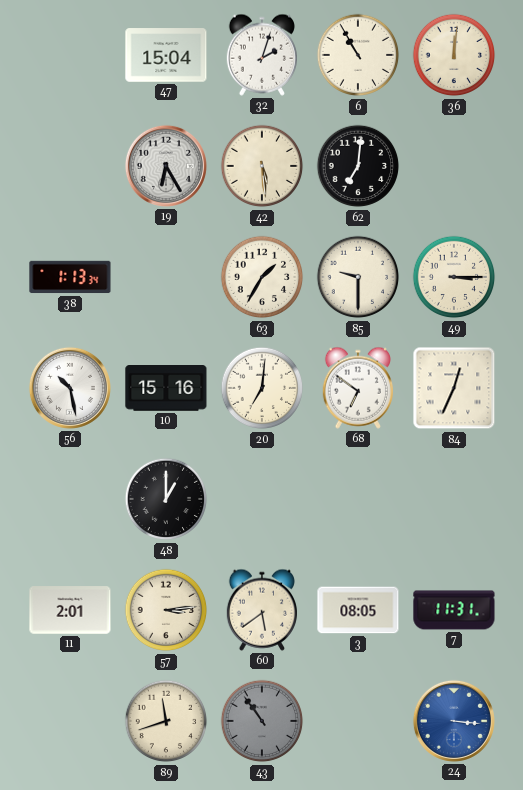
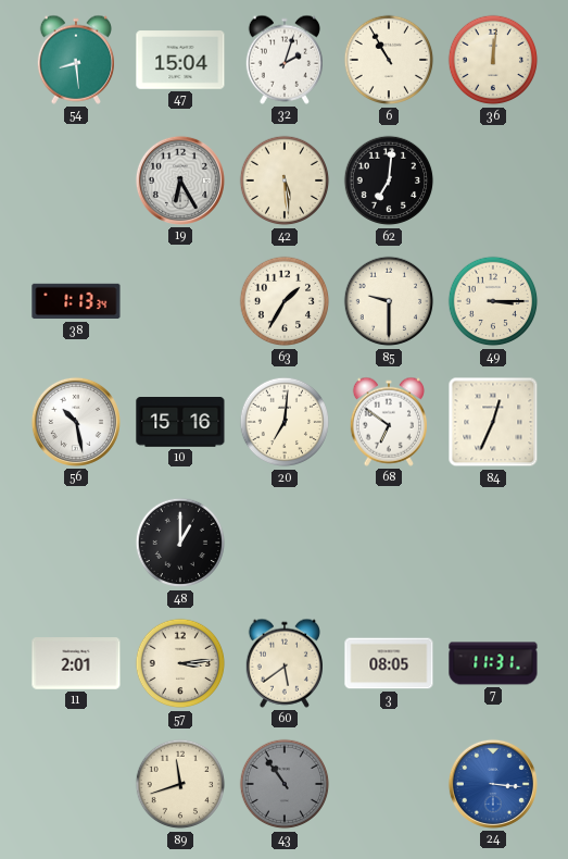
54: none -> 8:29 (75, 60)
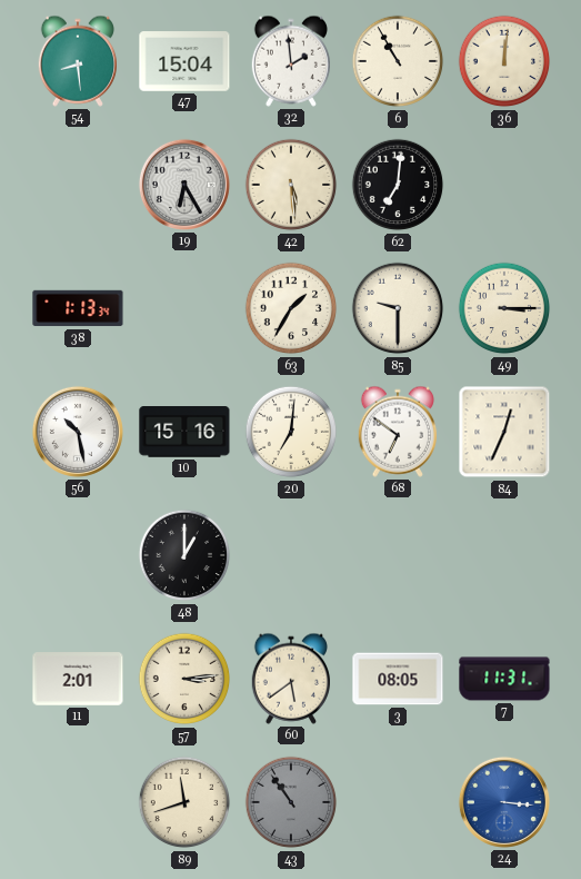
32: 2:03 -> 1:59 (290, 61)
